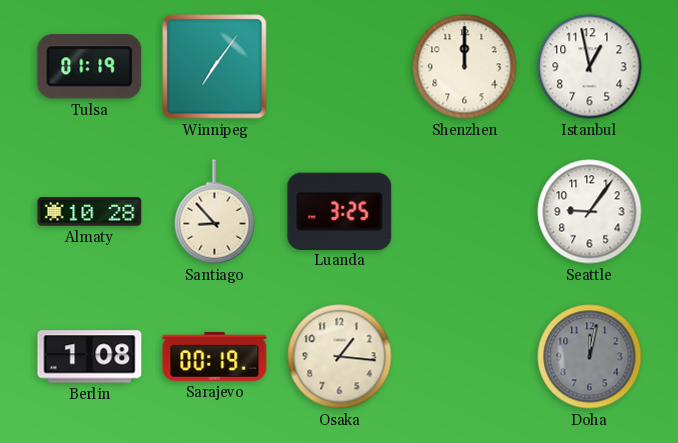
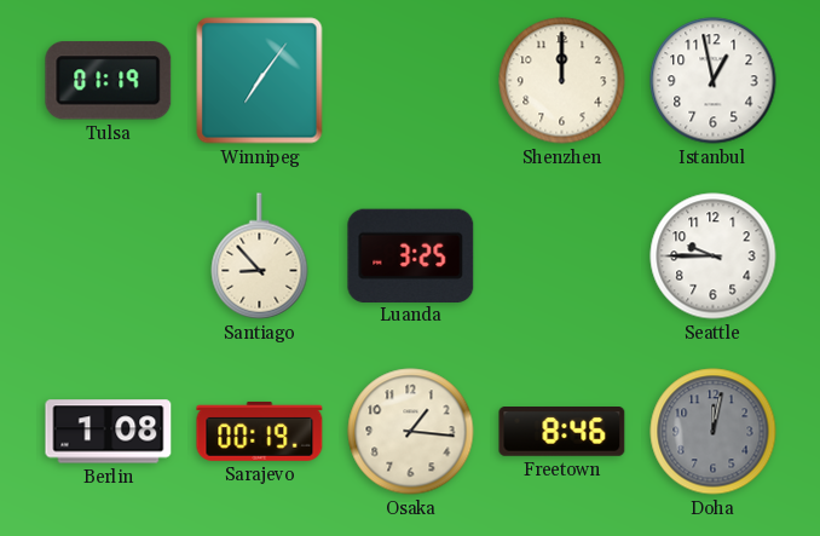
Almaty: 10:28 -> none (90, 212)
Seattle: 9:06 -> 9:45 (714, 257)
Freetown: none -> 8:46 (562, 432)
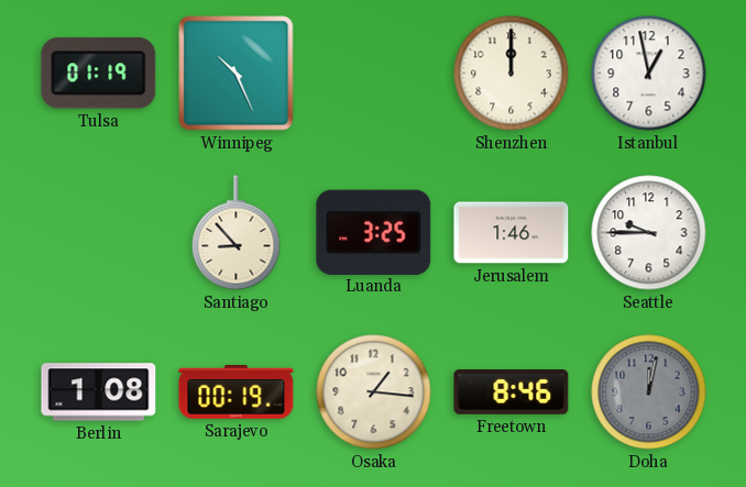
Winnipeg: 7:06 -> 10:26 (237, 74)
Jerusalem: none -> 1:46 (512, 233)
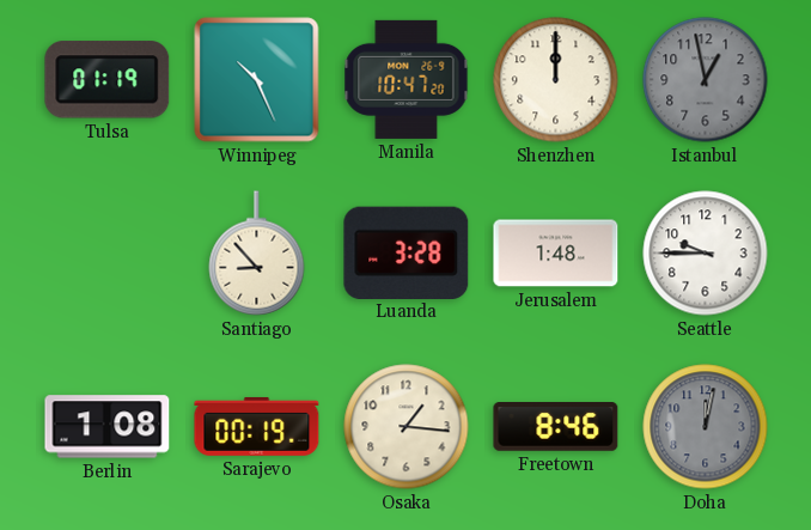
Manila: none -> 10:47 (407, 79)
Istanbul dial: white -> grey (706, 80)
Luanda: 3:25 -> 3:28 (407, 252)
Jerusalem: 1:46 -> 1:48 (556, 254)
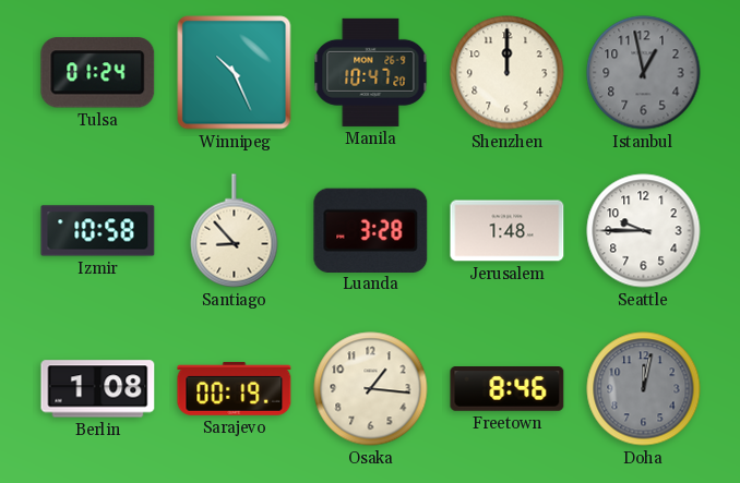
Tulsa: 01:19 -> 01:24 (98, 73)
Izmir: none -> 10:58 (98, 231)
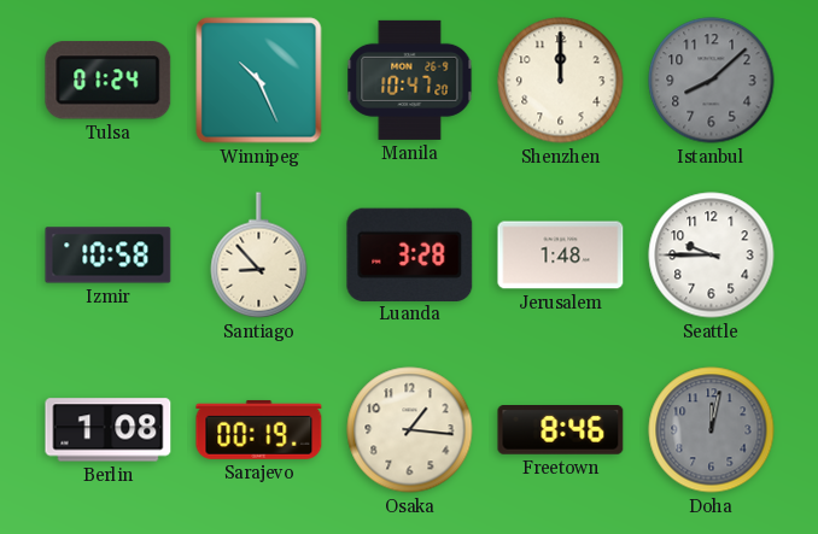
Istanbul: 12:58 -> 8:08 (712, 81)
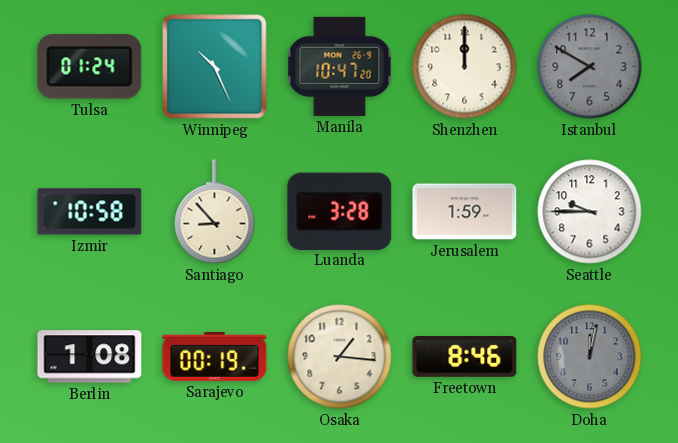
Istanbul: 8:08 -> 7:50 (590, 67)
Jerusalem: 1:48 -> 1:59 (465, 212)
